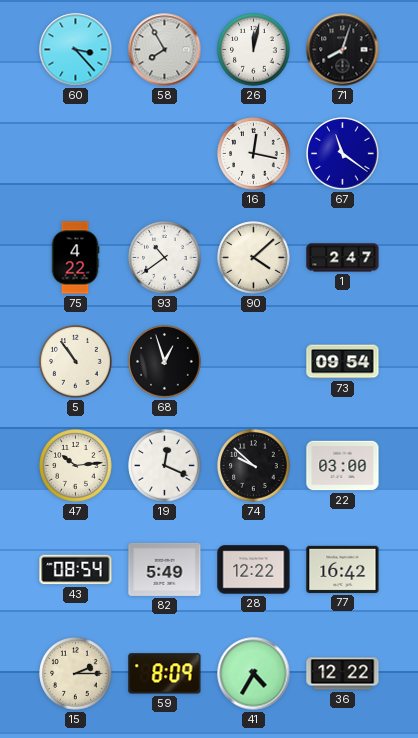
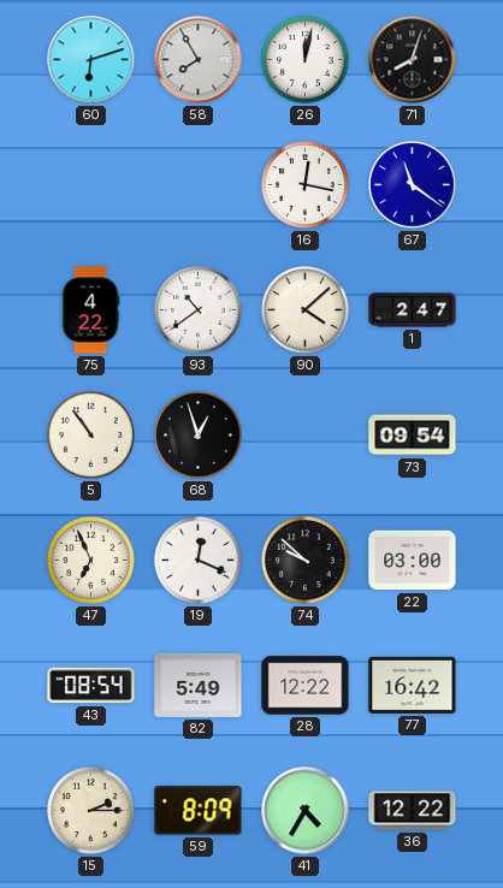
60: 3:23 -> 6:12 (91, 60)
47: 10:14 -> 6:56 (91, 561)
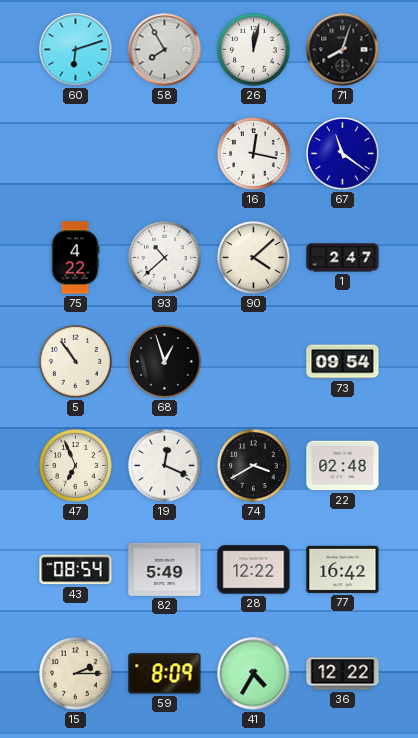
93: 10:39 -> 10:38 (165, 258)
74: 9:52 -> 3:40 (254, 466)
22: 03:00 -> 02:48 (343, 466)
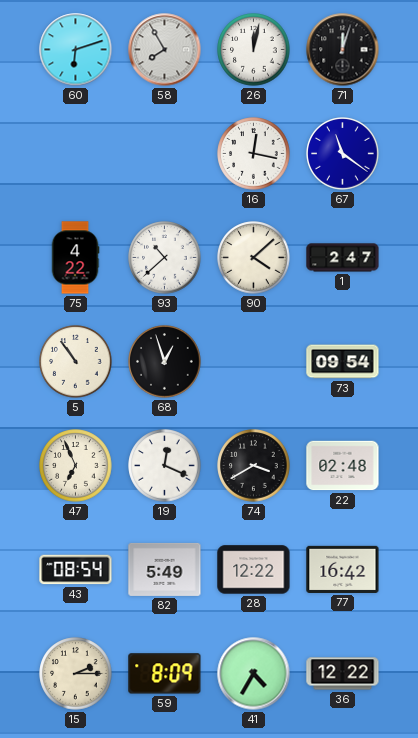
71: 8:03 -> 12:03 (343, 50)
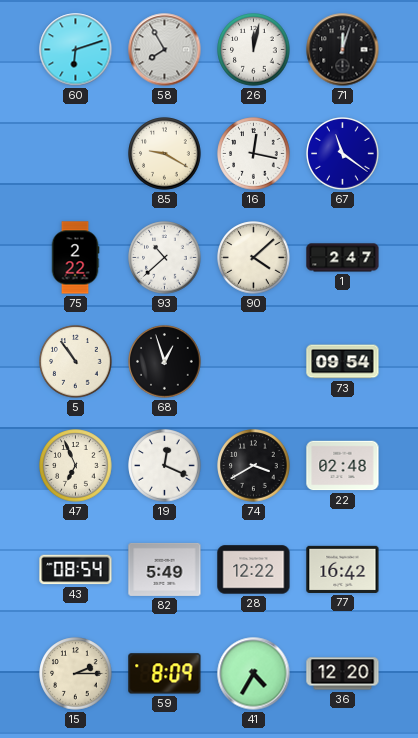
85: none -> 9:20 (165, 154)
75: 4:22 -> 2:22 (75, 258)
36: 12:22 -> 12:20 (343, 674)
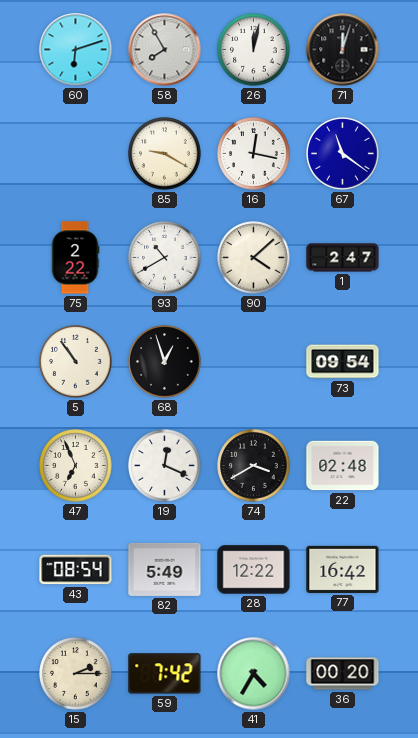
93: 10:38 -> 10:40 (165, 258)
59: 8:09 -> 7:42 (165, 674)
36: 12:20 -> 00:20 (343, 674)
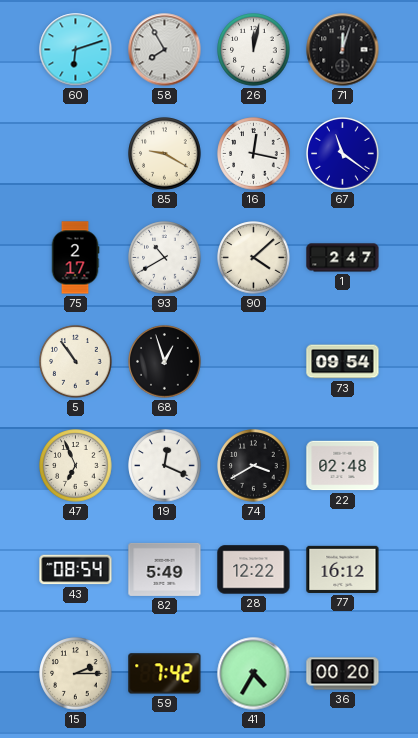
75: 2:22 -> 2:17 (75, 258)
77: 16:42 -> 16:12 (343, 569)
